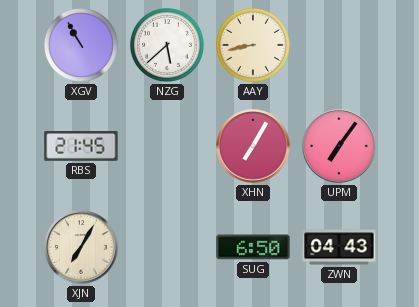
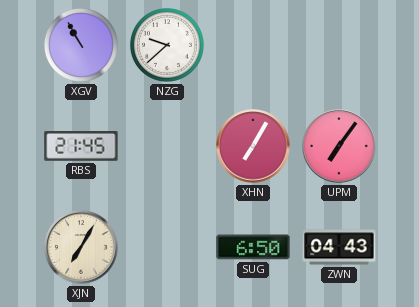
NZG: 5:38 -> 9:38 (167, 45)
AAY: 8:43 -> none (253, 45)
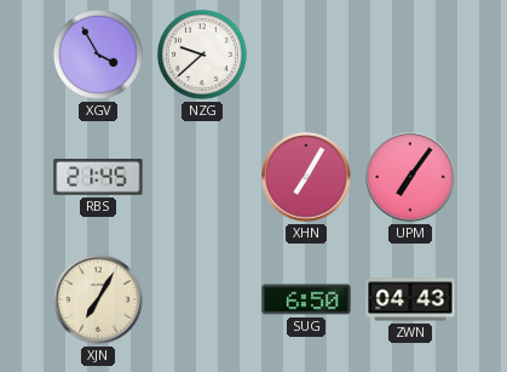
XGV: 10:55 -> 3:55 (98, 55)
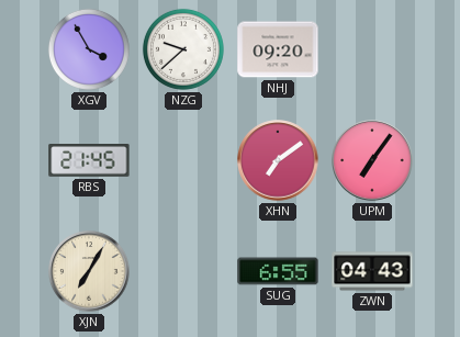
NHJ: none -> 09:20 (278, 49)
XHN: 7:05 -> 7:09 (278, 160)
SUG: 6:50 -> 6:55 (278, 271)
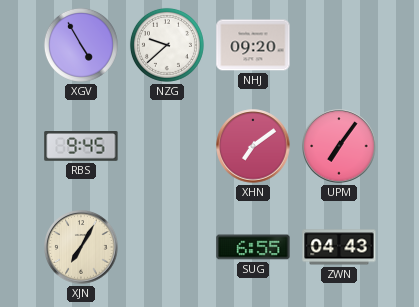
XGV: 3:55 -> 4:55 (81, 45)
RBS: 21:45 -> 9:45 (81, 147)
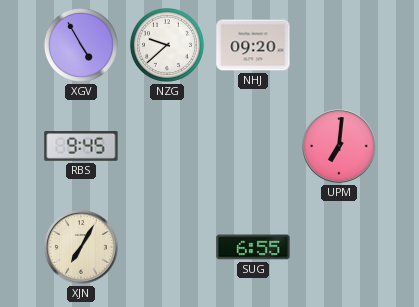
XHN: 7:09 -> none (253, 146)
UPM: 7:06 -> 7:01 (339, 146)
ZWN: 04:43 -> none (339, 247)
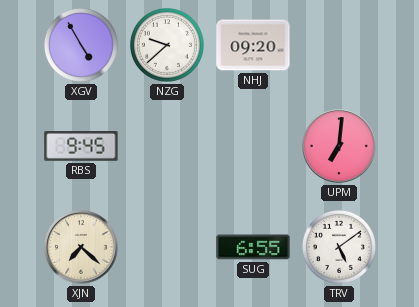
XJN: 7:05 -> 7:22 (81, 247)
TRV: none -> 5:09 (339, 247)
